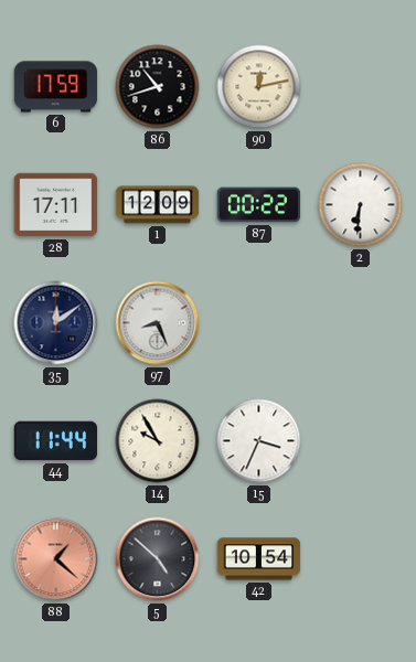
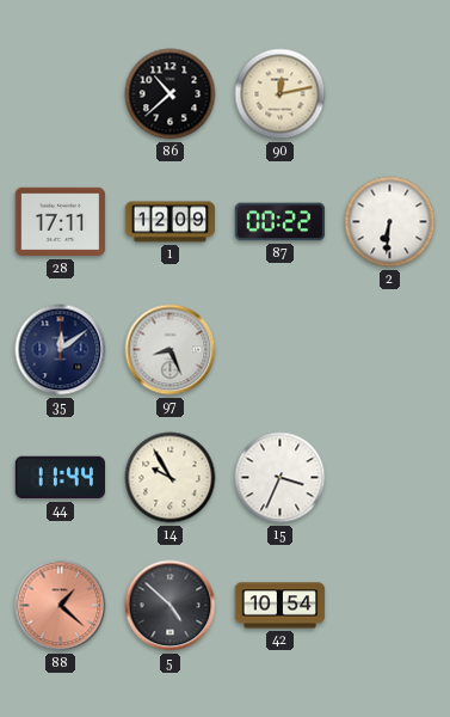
6: 17:59 -> none (56, 87)
86: 10:42 -> 10:38 (171, 94)
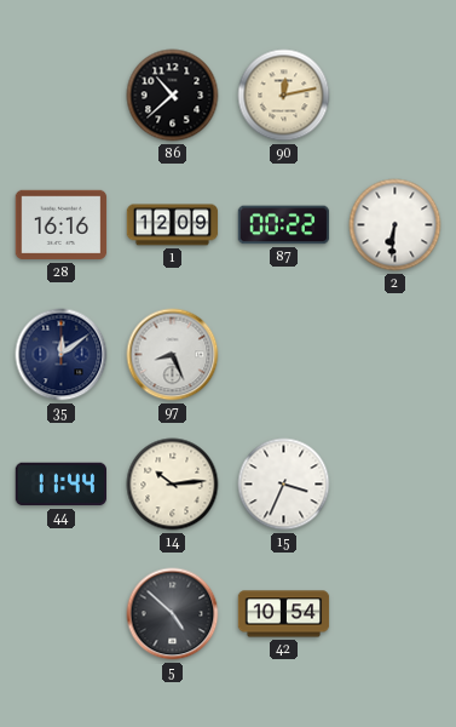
28: 17:11 -> 16:16 (62, 225)
14: 9:55 -> 10:14 (173, 485)
88: 1:22 -> none (61, 606)
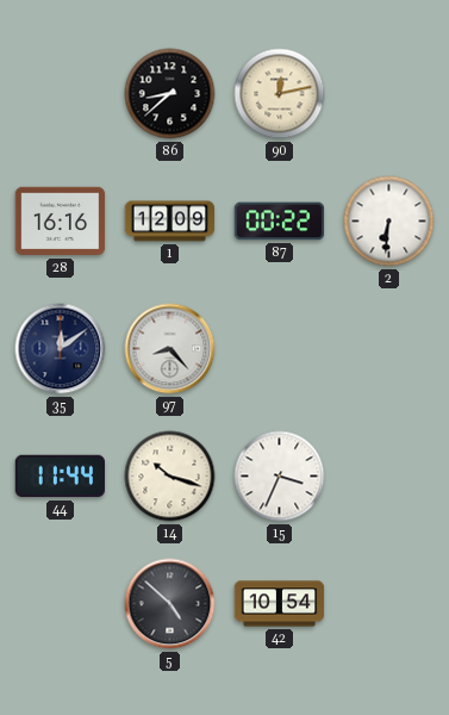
86: 10:38 -> 8:38 (170, 94)
97: 8:26 -> 8:23 (170, 349)
14: 10:14 -> 10:18 (170, 477)
